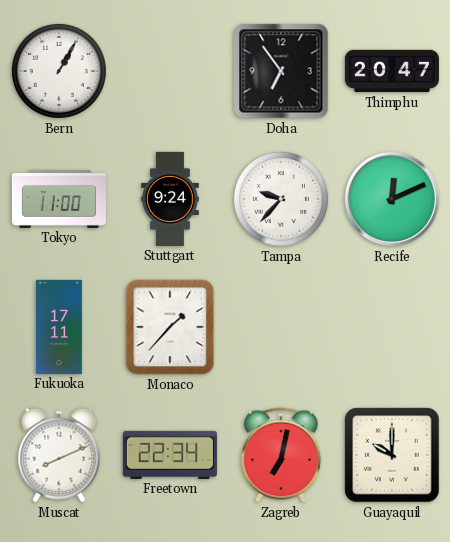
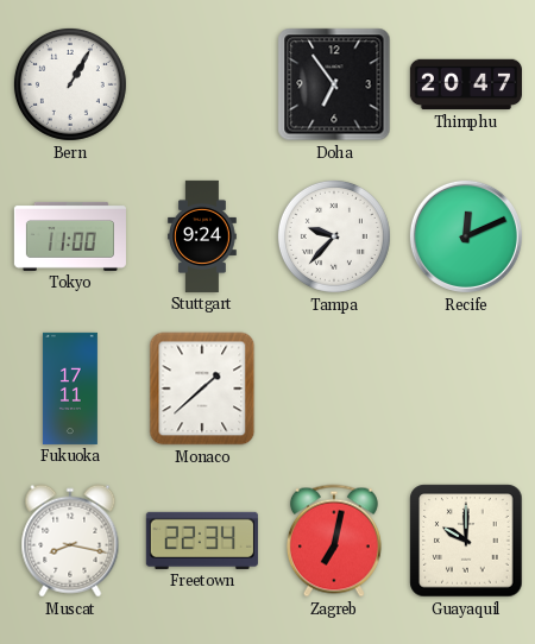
Monaco: 1:37 -> 1:38 (202, 389)
Muscat: 8:11 -> 8:17 (70, 541)
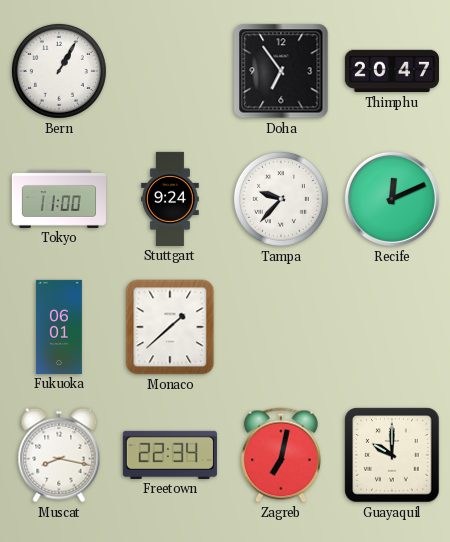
Fukuoka: 17:11 -> 06:01 (59, 327)
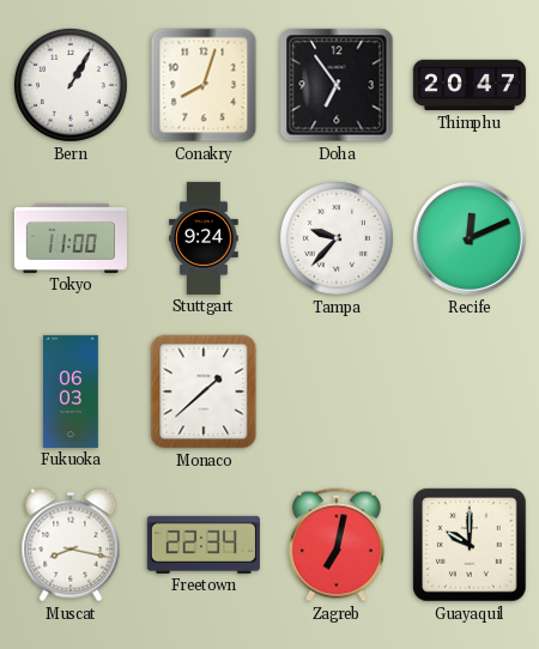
Conakry: none -> 8:03 (204, 85)
Fukuoka: 06:01 -> 06:03 (71, 392)
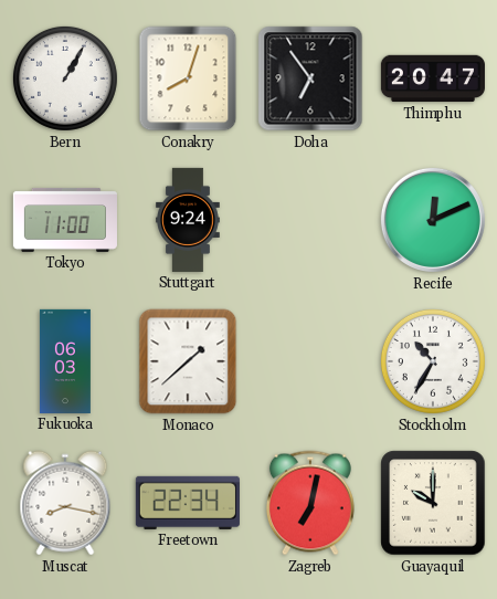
Tampa: 9:37 -> none (337, 238)
Stockholm: none -> 10:35 (433, 361)
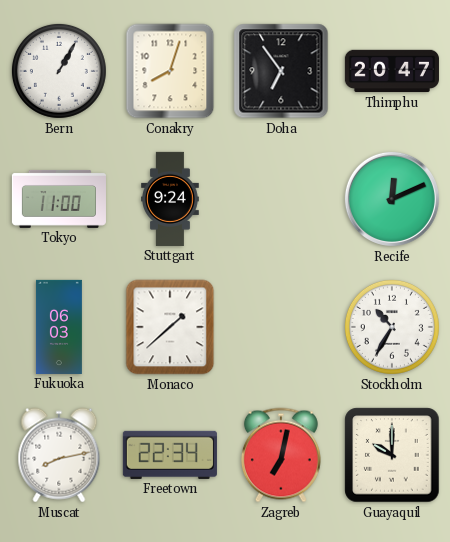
Muscat: 8:17 -> 8:13 (59, 455)
